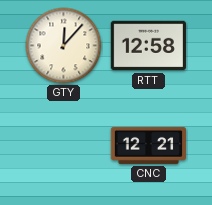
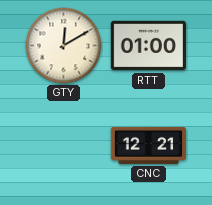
GTY: 12:07 -> 12:10 (64, 46)
RTT: 12:58 -> 01:00 (148, 46)
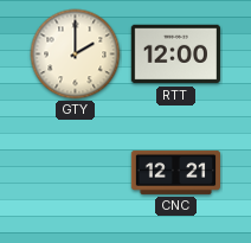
GTY: 12:10 -> 2:00 (76, 55)
RTT: 01:00 -> 12:00 (175, 55)
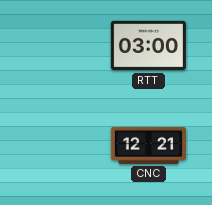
GTY: 2:00 -> none (76, 55)
RTT: 12:00 -> 03:00 (148, 46)
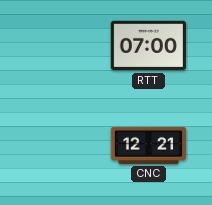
RTT: 03:00 -> 07:00 (148, 46)
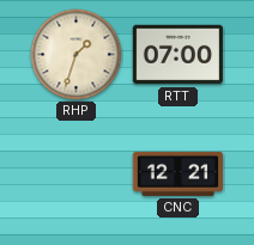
RHP: none -> 1:33 (77, 55)
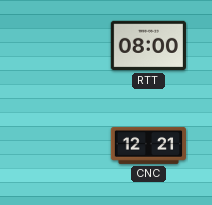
RHP: 1:33 -> none (77, 55)
RTT: 07:00 -> 08:00 (148, 46)
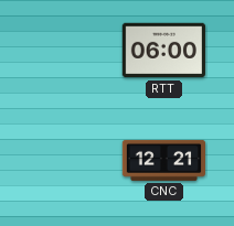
RTT: 08:00 -> 06:00 (163, 51)
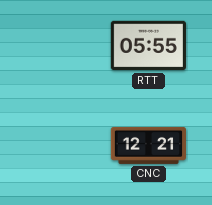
RTT: 06:00 -> 05:55 (148, 46)
